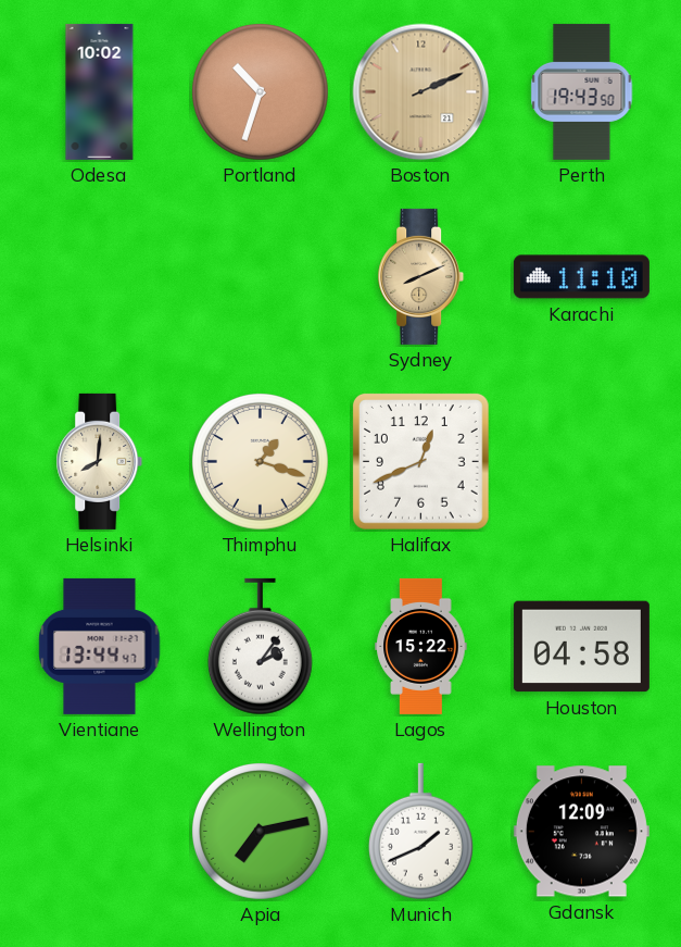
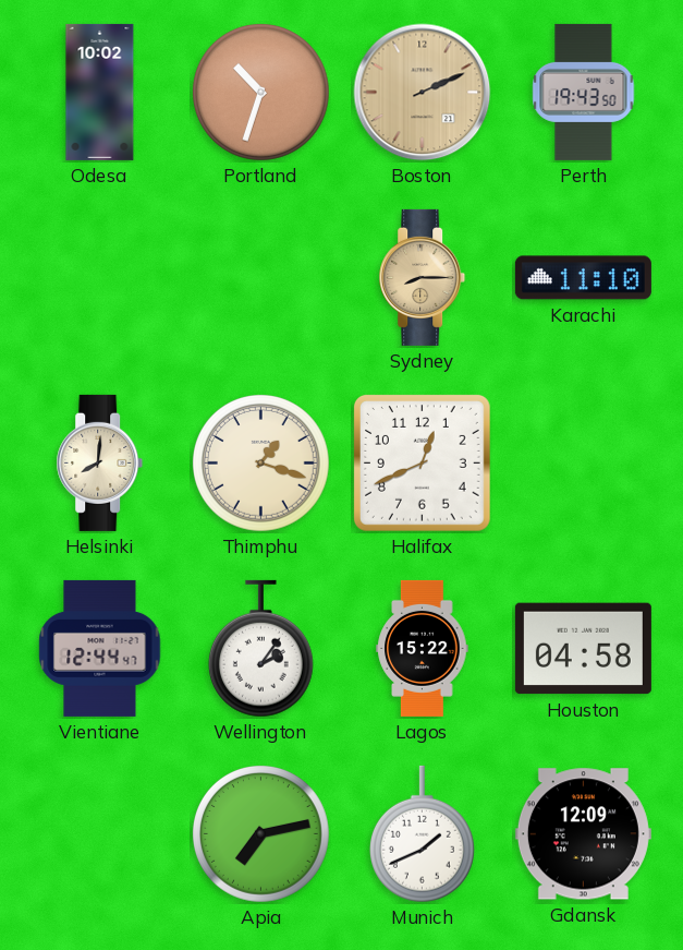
Sydney: 8:11 -> 8:15 (423, 277)
Vientiane: 13:44 -> 12:44 (100, 648)
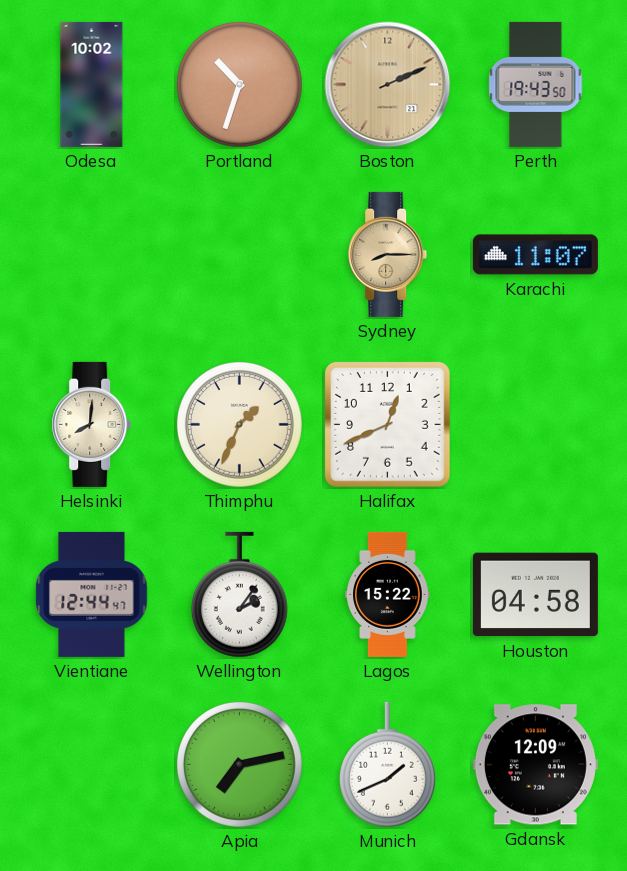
Karachi: 11:10 -> 11:07 (535, 255)
Thimphu: 1:18 -> 1:34 (240, 425)
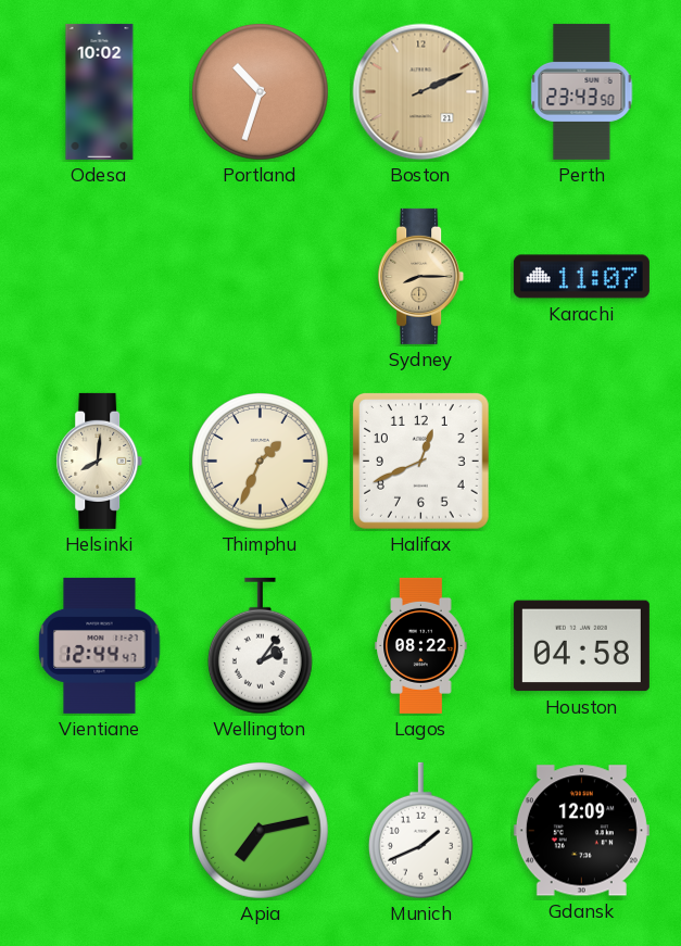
Perth: 19:43 -> 23:43 (582, 91)
Lagos: 15:22 -> 08:22 (421, 645)
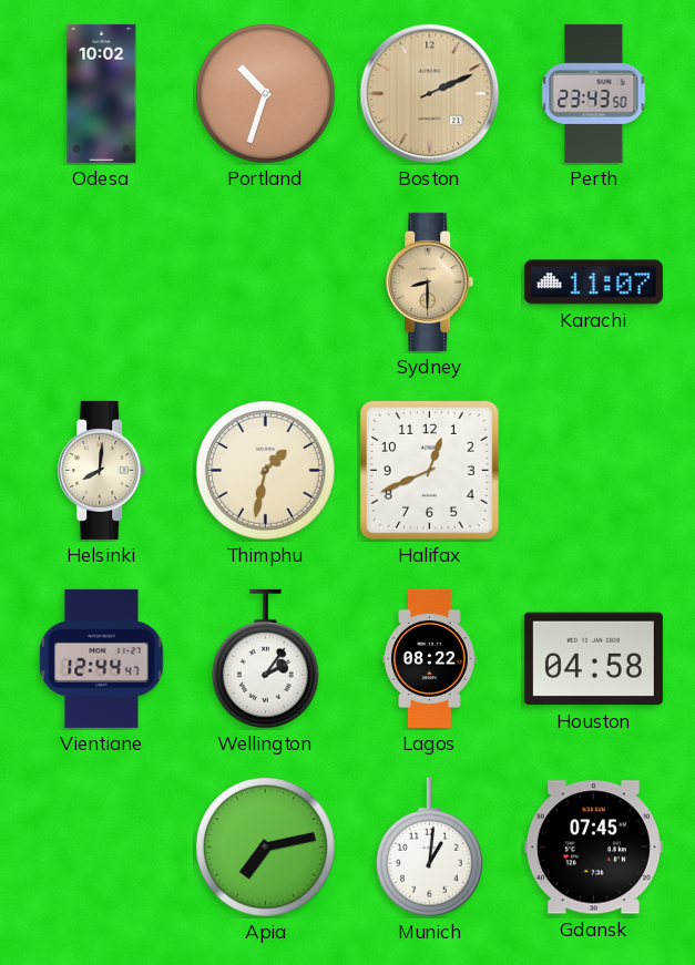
Sydney: 8:15 -> 8:30 (430, 281)
Thimphu: 1:34 -> 1:32 (266, 471)
Munich: 1:41 -> 1:01 (429, 848)
Gdansk: 12:09 -> 07:45 (593, 848)
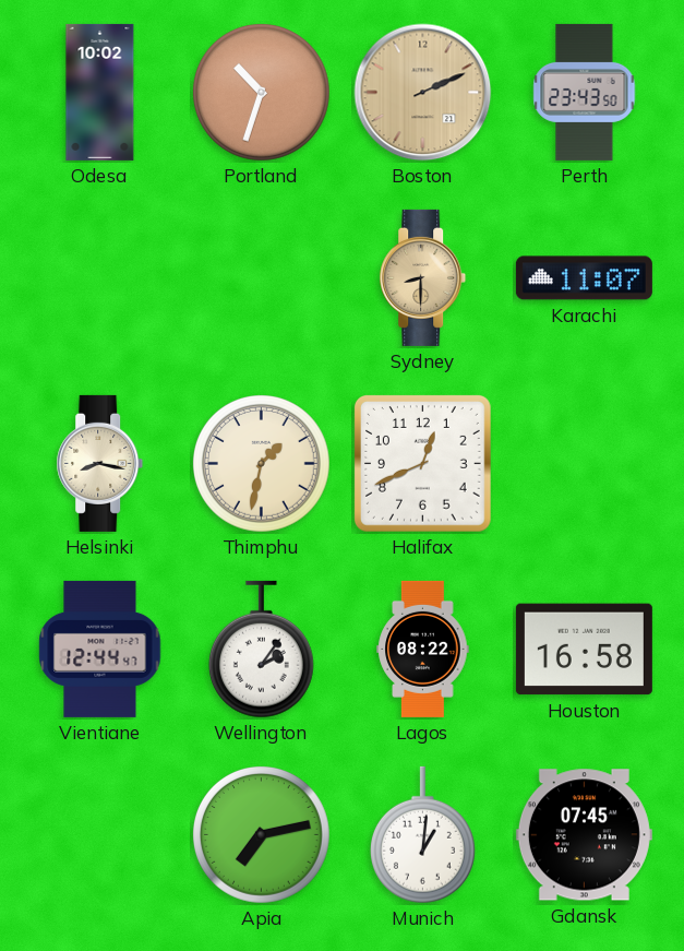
Helsinki: 8:01 -> 8:17 (100, 463)
Houston: 04:58 -> 16:58 (584, 650)
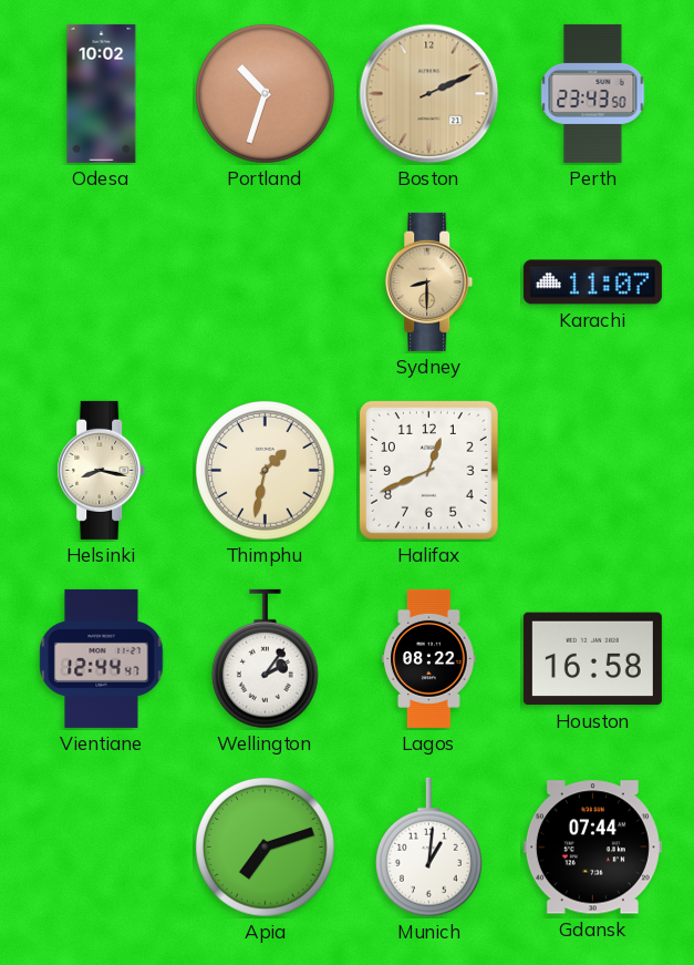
Apia: 7:13 -> 7:12 (266, 848)
Gdansk: 07:45 -> 07:44 (592, 848)
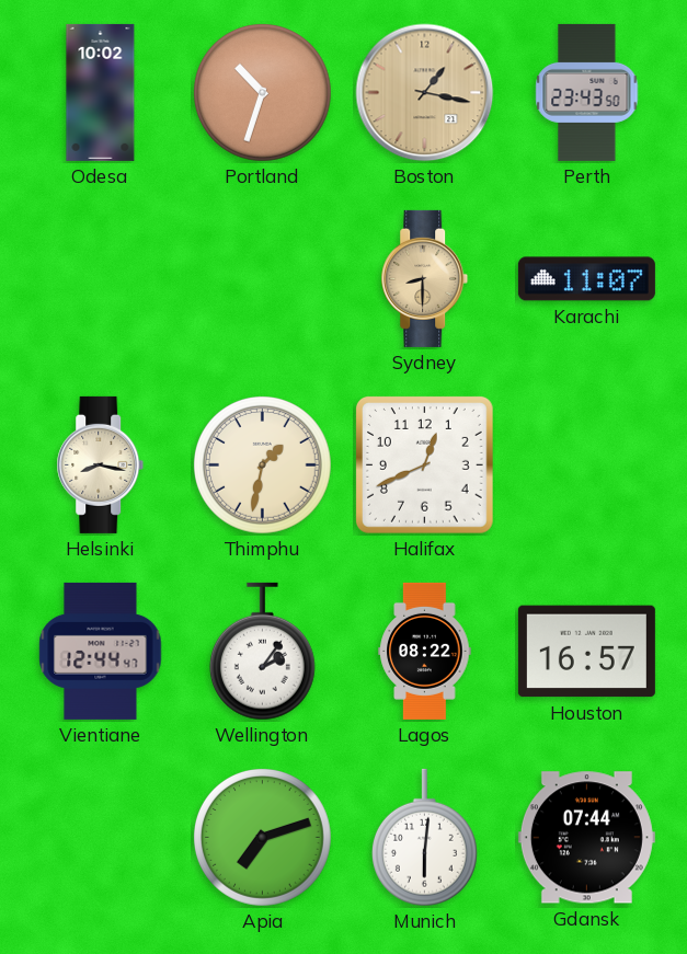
Boston: 2:11 -> 1:17 (425, 93)
Houston: 16:58 -> 16:57 (586, 652)
Munich: 1:01 -> 6:01 (424, 838)
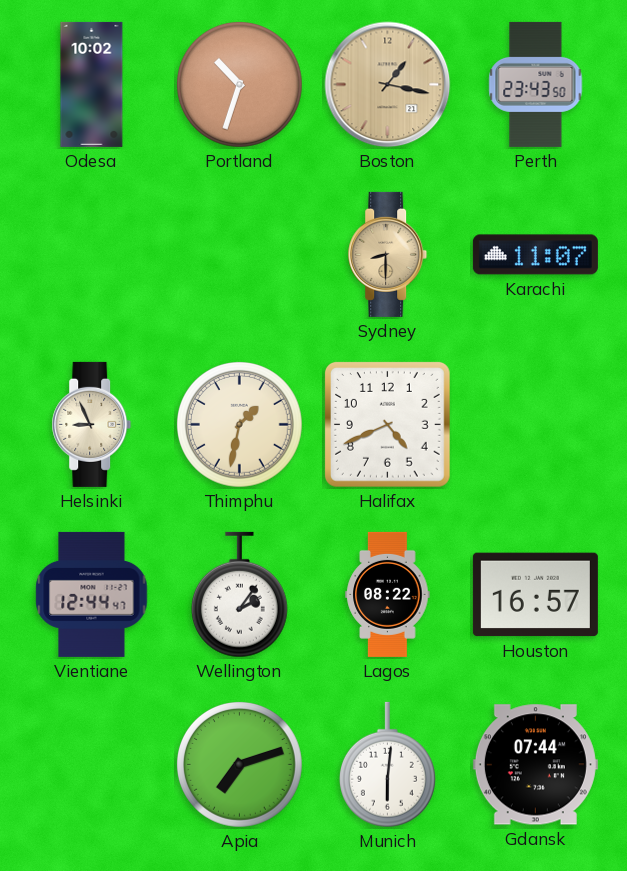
Helsinki: 8:17 -> 8:56 (92, 424)
Halifax: 12:41 -> 4:41 (387, 424)
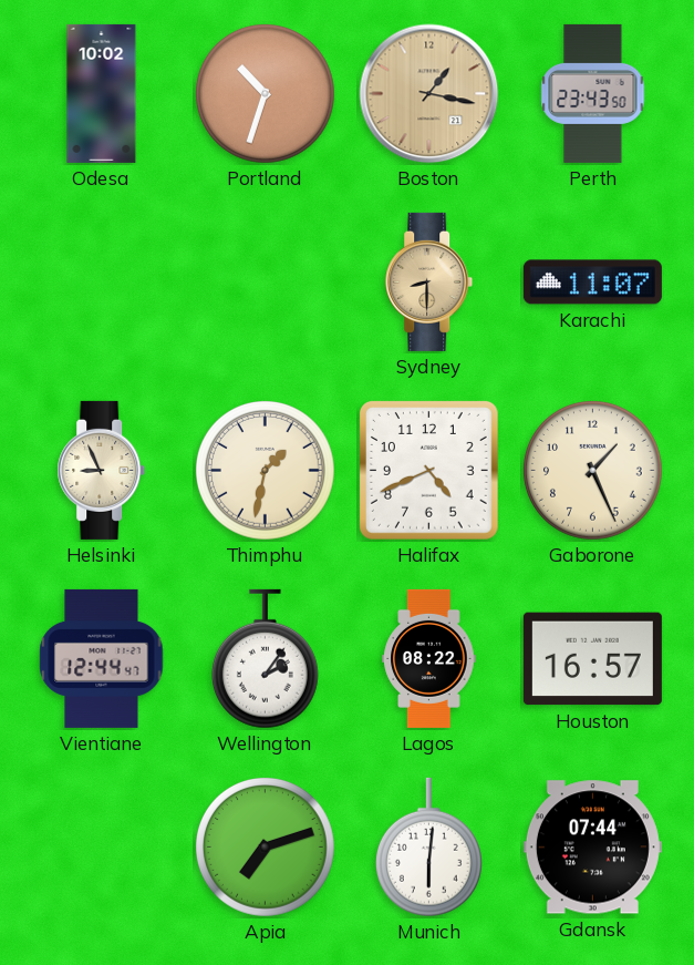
Gaborone: none -> 1:26 (593, 471)
